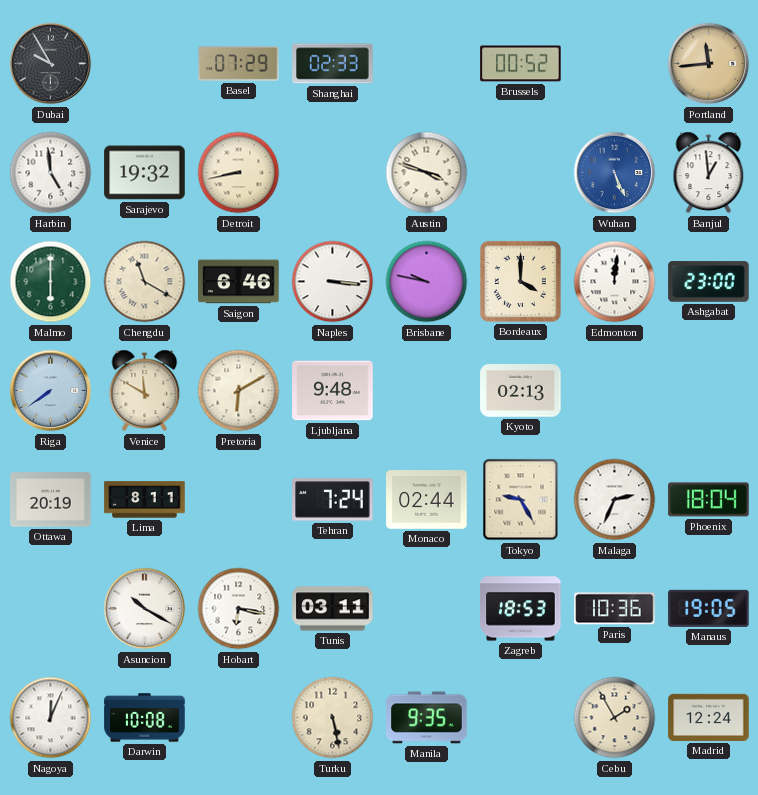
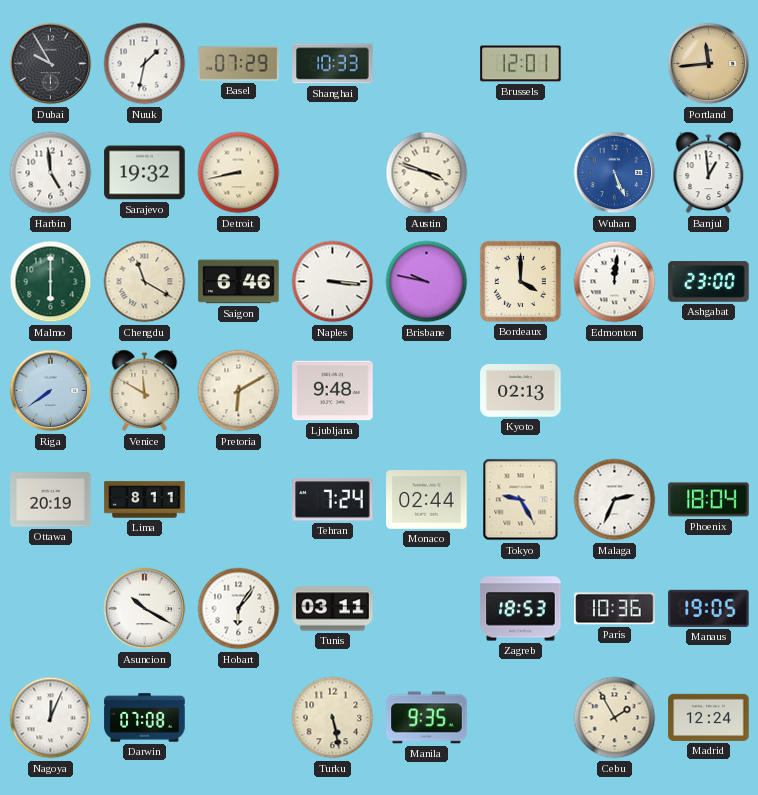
Nuuk: none -> 1:32 (145, 64)
Shanghai: 02:33 -> 10:33 (333, 64)
Brussels: 00:52 -> 12:01 (521, 64)
Hobart: 6:17 -> 6:06 (239, 609)
Darwin: 10:08 -> 07:08 (145, 718)
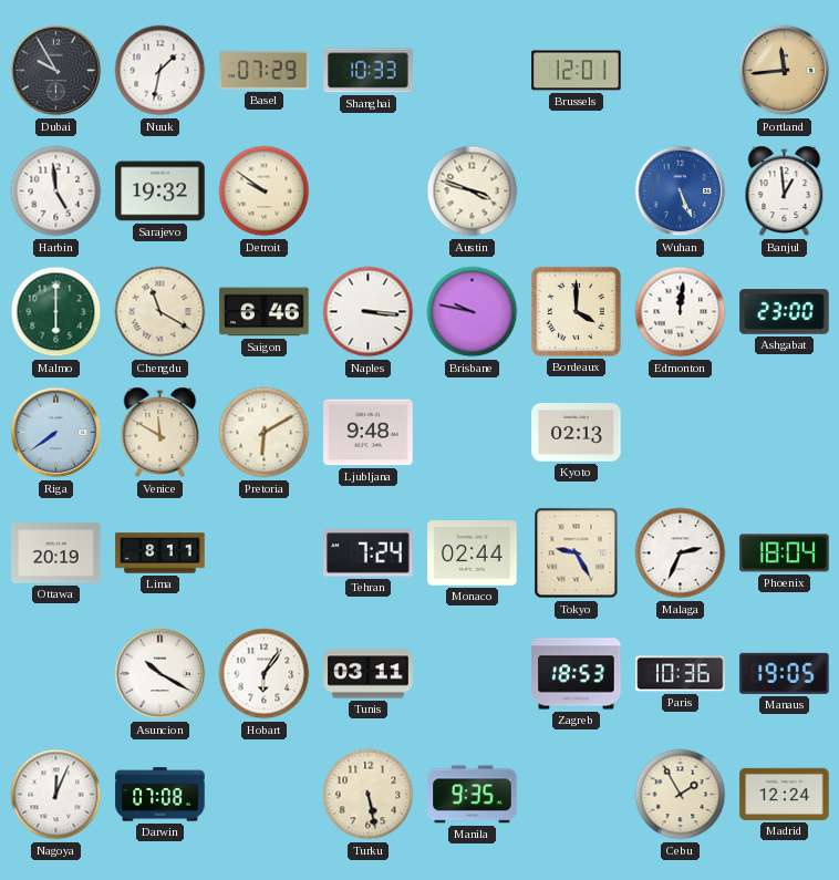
Detroit: 8:43 -> 9:51 (265, 191)
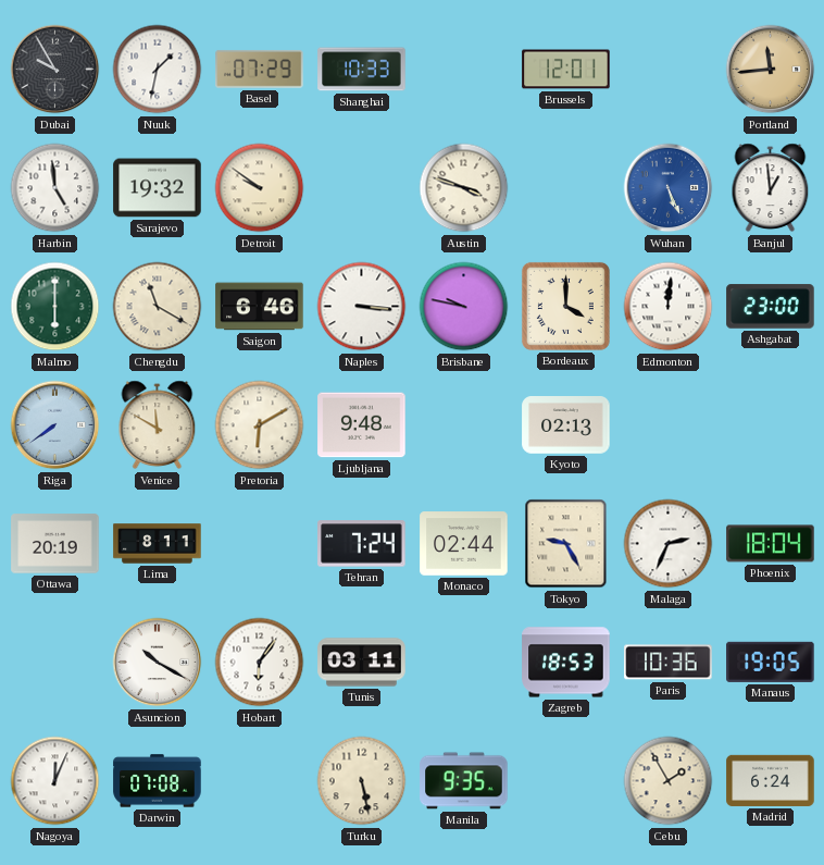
Madrid: 12:24 -> 6:24 (771, 780)
